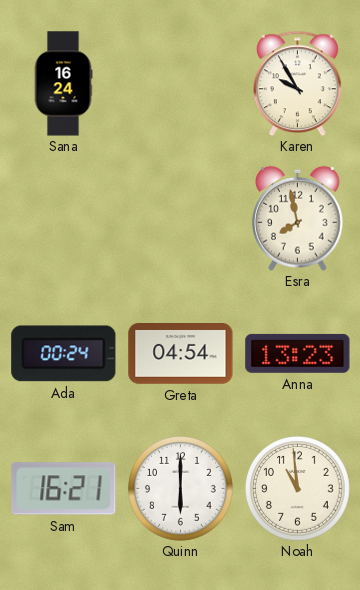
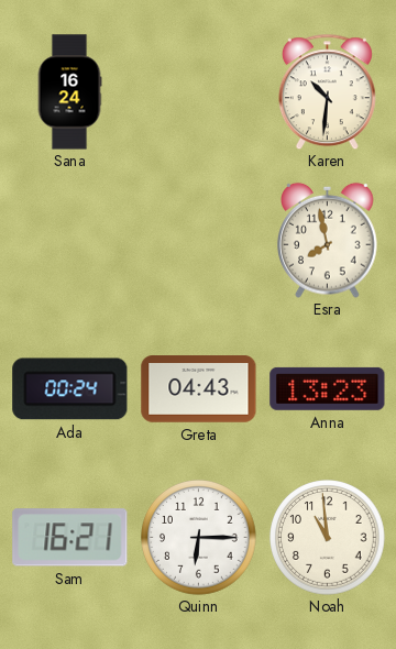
Karen: 9:55 -> 10:31 (327, 91)
Greta: 04:54 -> 04:43 (199, 389)
Quinn: 6:00 -> 6:15 (199, 538)
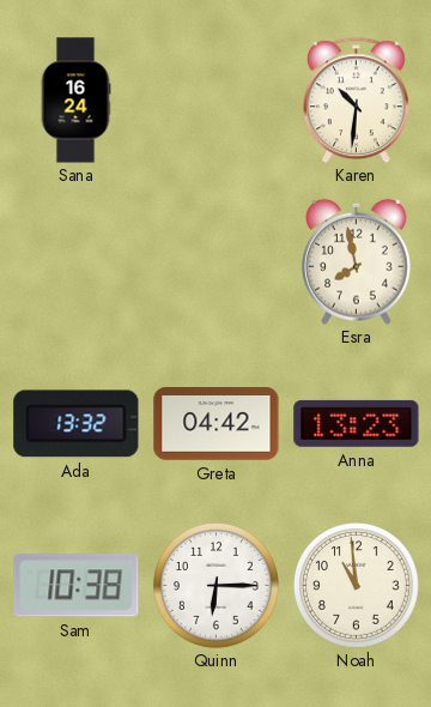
Ada: 00:24 -> 13:32 (77, 424)
Greta: 04:43 -> 04:42 (217, 424)
Sam: 16:21 -> 10:38 (77, 586)
